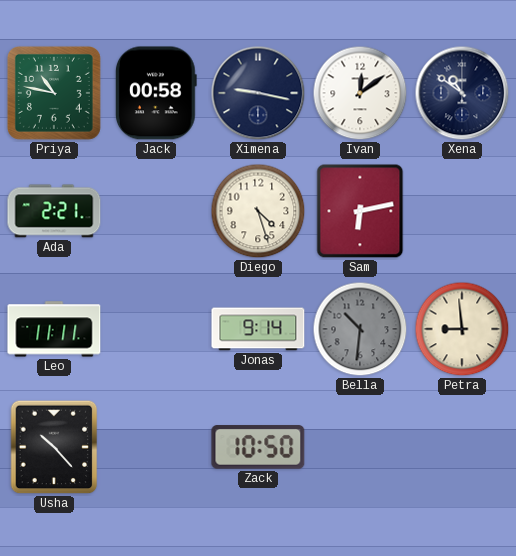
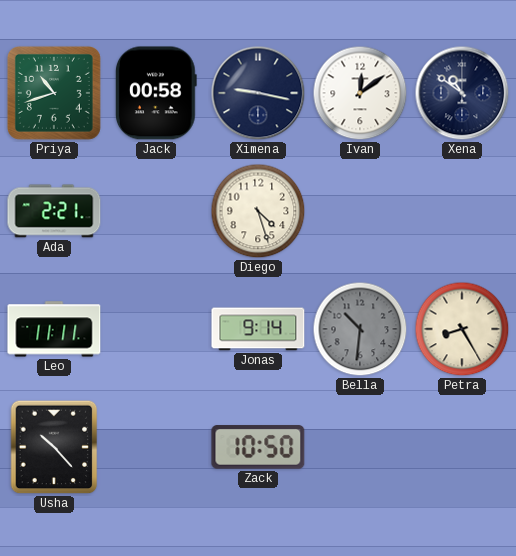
Priya: 10:47 -> 10:42 (54, 93)
Sam: 6:13 -> none (360, 211)
Petra: 8:59 -> 8:25 (462, 329)
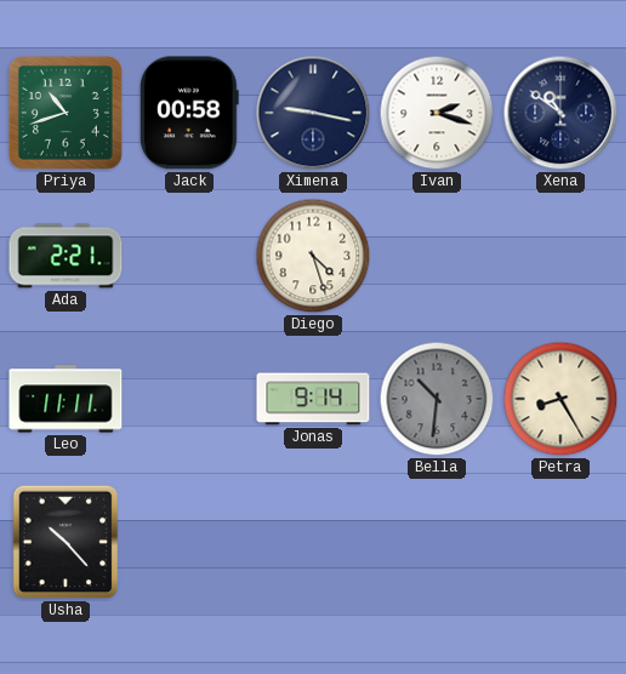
Ivan: 12:09 -> 2:18 (437, 113)
Zack: 10:50 -> none (258, 447)
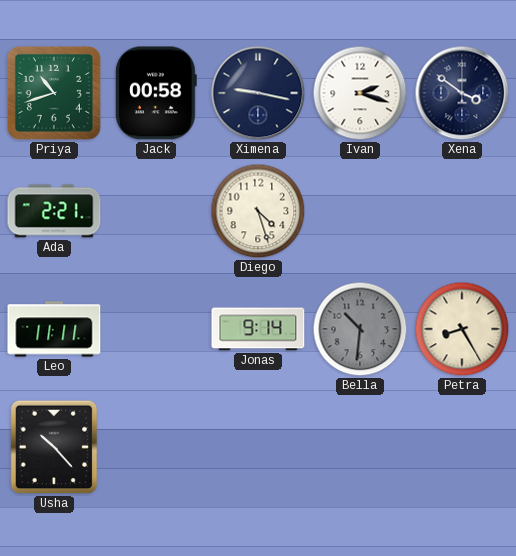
Xena: 10:51 -> 3:51 (462, 93)
